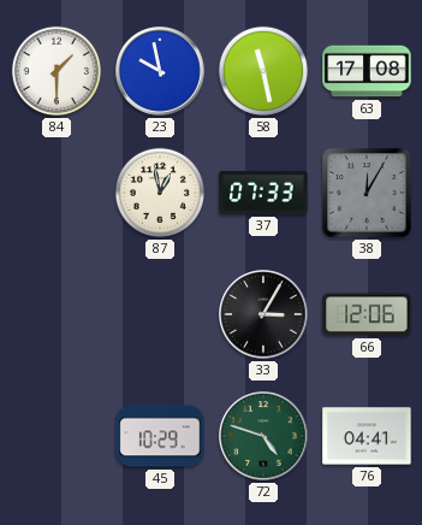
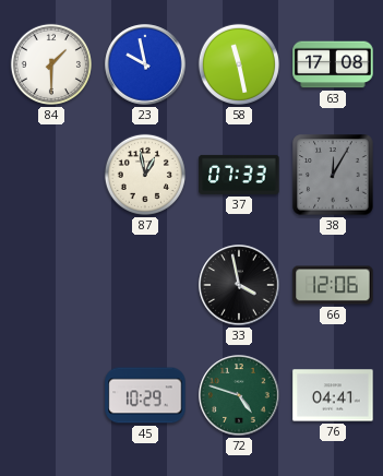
33: 3:05 -> 3:58 (239, 285)
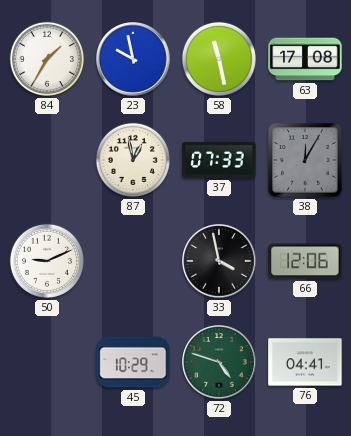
84: 1:30 -> 1:35 (47, 59)
50: none -> 9:11 (47, 261)
